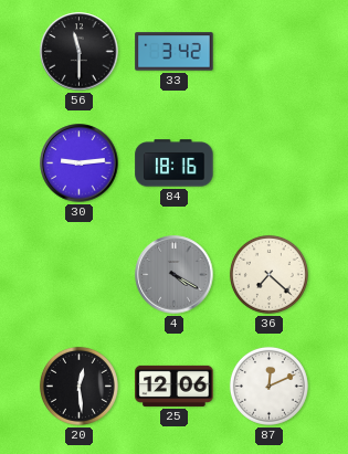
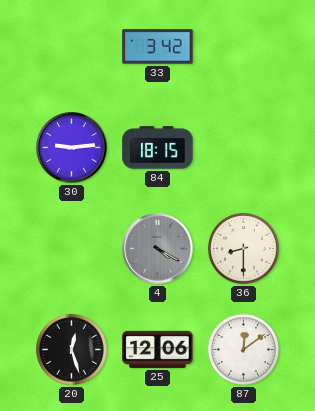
56: 11:30 -> none (80, 52)
84: 18:16 -> 18:15 (158, 148)
36: 7:22 -> 8:30 (243, 248)
20: 12:29 -> 12:27 (71, 349)
87: 12:11 -> 12:09 (243, 349)
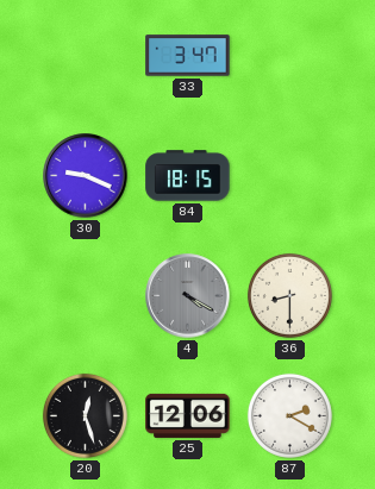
33: 3:42 -> 3:47 (188, 56)
30: 9:14 -> 9:19 (86, 176)
87: 12:09 -> 2:20 (289, 415)
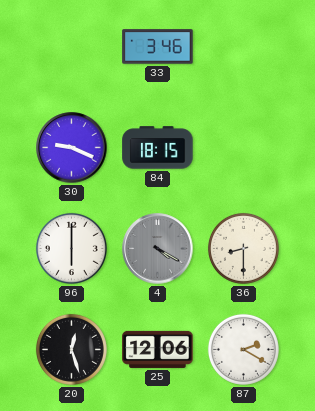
33: 3:47 -> 3:46 (158, 47)
96: none -> 6:00 (71, 248)
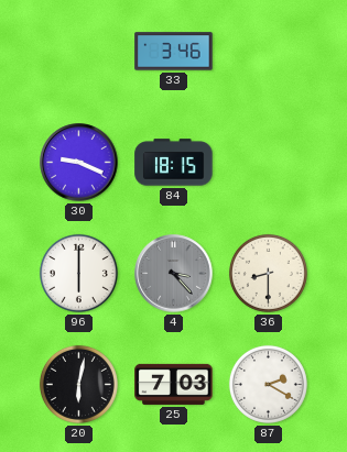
4: 4:20 -> 3:23 (174, 274)
20: 12:27 -> 6:02 (78, 384)
25: 12:06 -> 7:03 (174, 384)
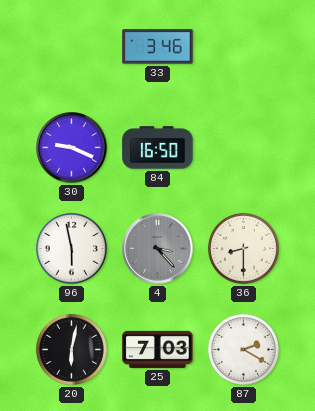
84: 18:15 -> 16:50 (158, 148)
96: 6:00 -> 5:58 (71, 248)
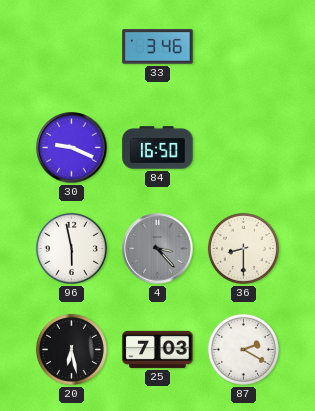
20: 6:02 -> 6:28 (71, 349)
